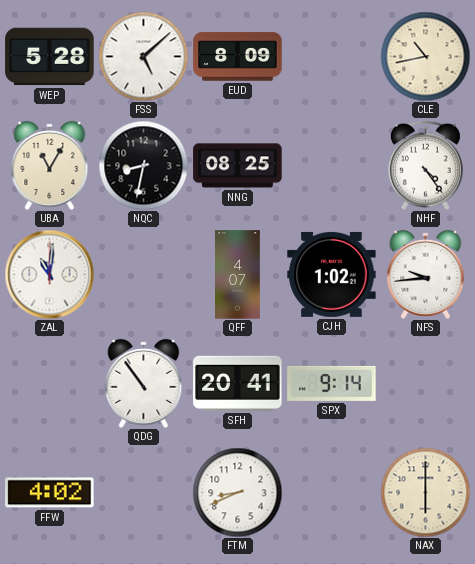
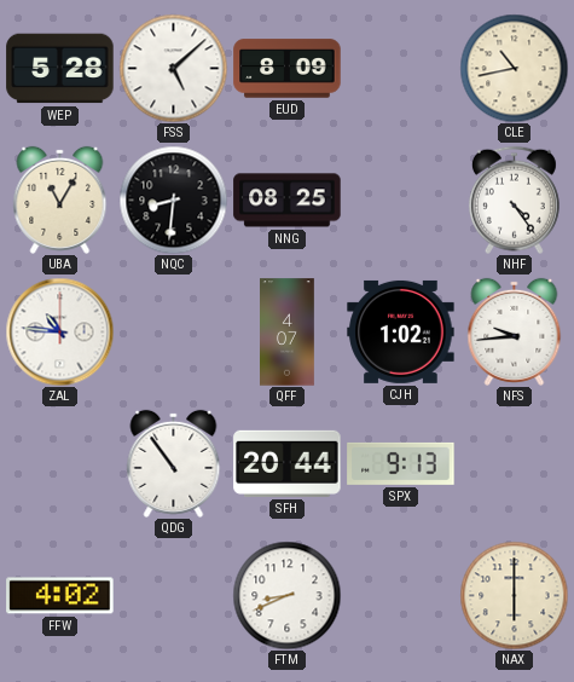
NQC: 8:32 -> 8:31 (173, 200)
ZAL: 11:01 -> 10:46 (59, 331)
SFH: 20:41 -> 20:44 (288, 463)
SPX: 9:14 -> 9:13 (401, 463)
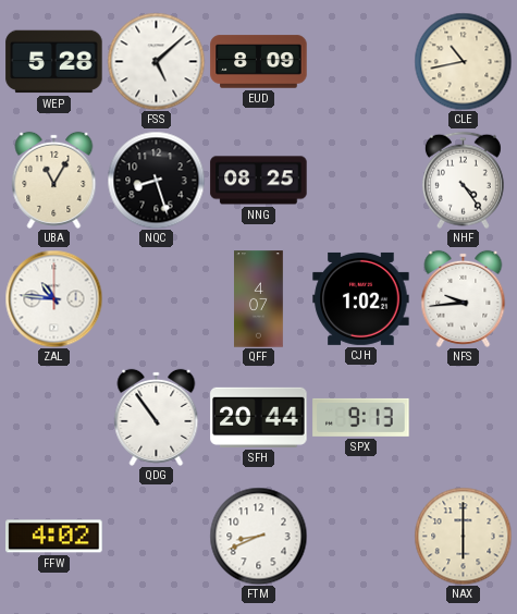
NQC: 8:31 -> 8:27 (156, 180)
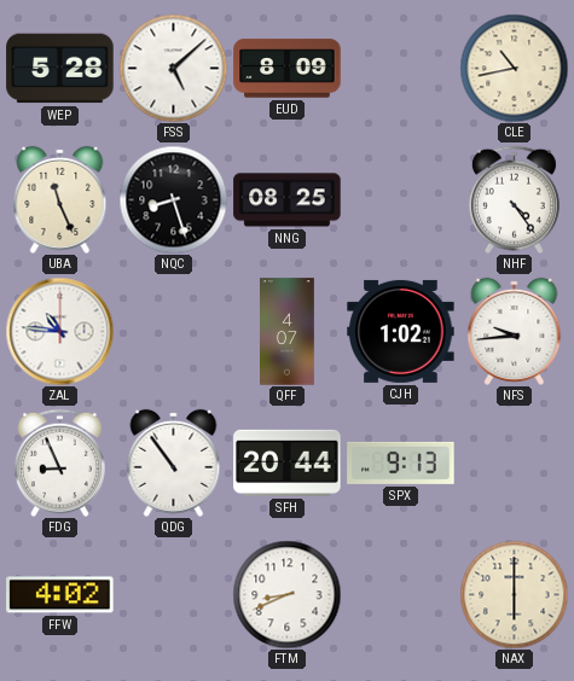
UBA: 11:05 -> 11:26 (60, 199)
FDG: none -> 8:56 (59, 462)
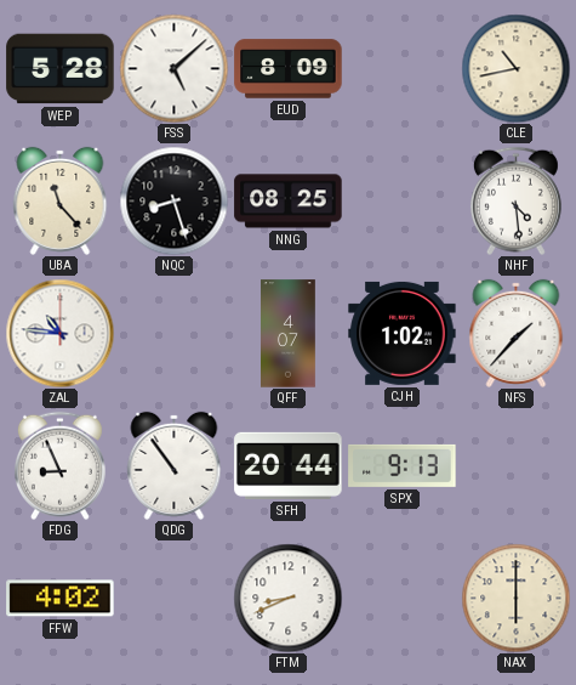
UBA: 11:26 -> 11:23 (61, 200)
NHF: 4:24 -> 4:29 (515, 200)
NFS: 9:44 -> 1:37 (517, 333)
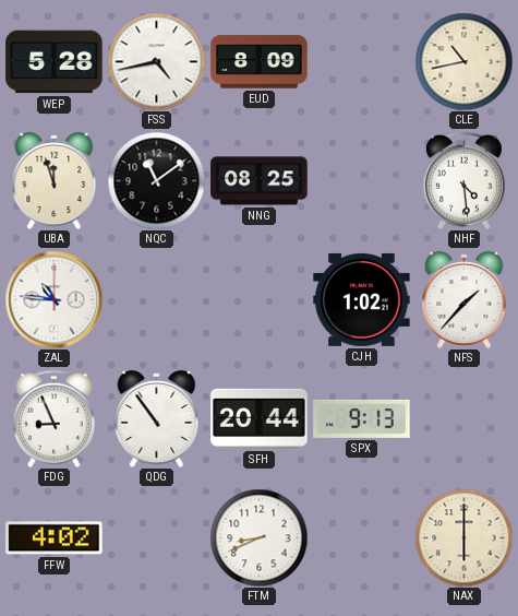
FSS: 5:08 -> 4:43 (156, 61)
UBA: 11:23 -> 11:57 (55, 180)
NQC: 8:27 -> 11:09 (156, 180)
QFF: 4:07 -> none (289, 334)
